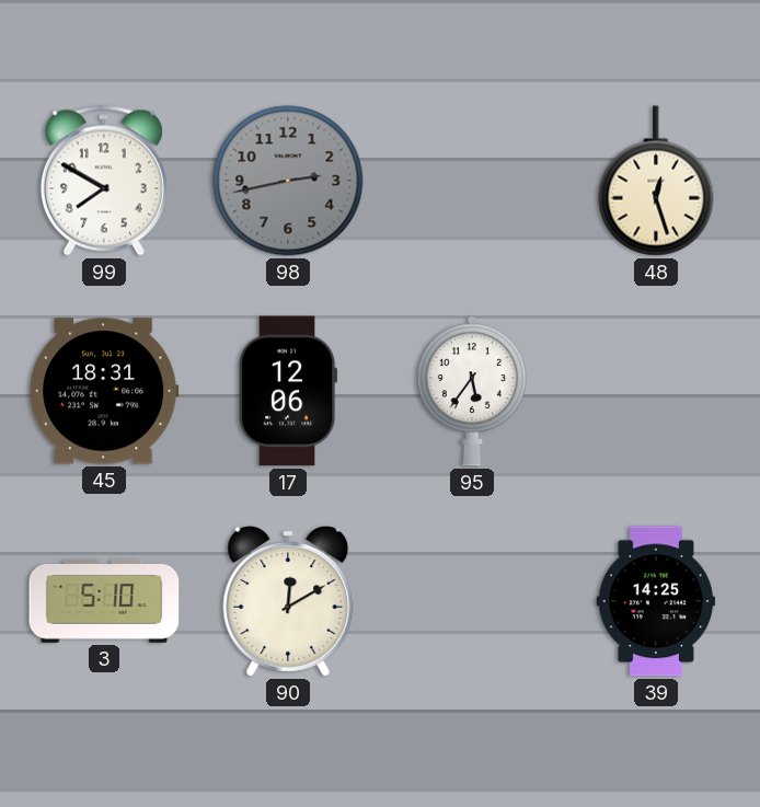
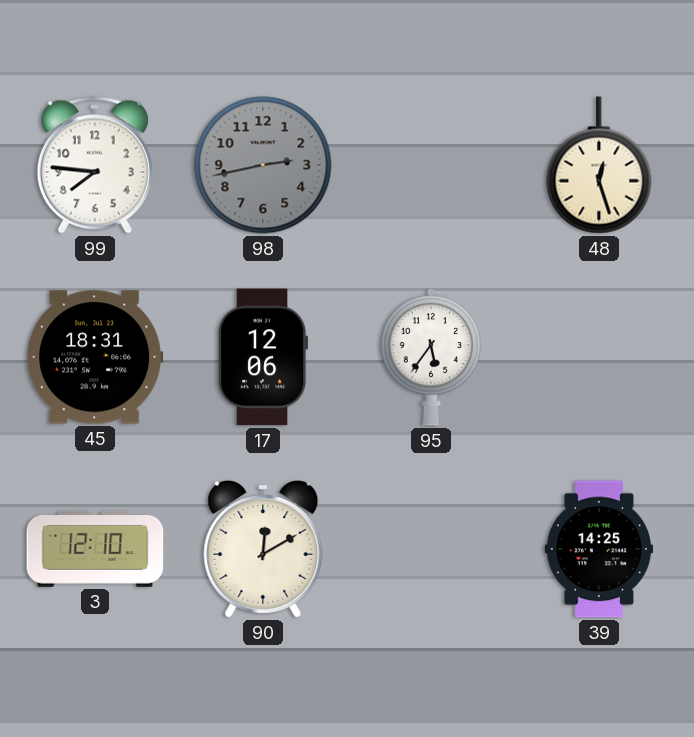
99: 7:50 -> 7:46 (95, 165)
3: 5:10 -> 12:10 (95, 549)
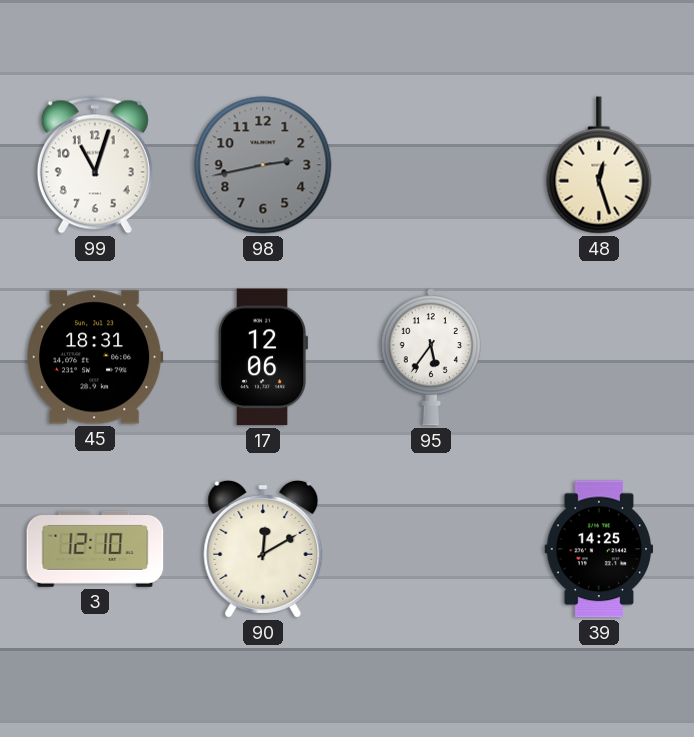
99: 7:46 -> 11:03 (95, 165)
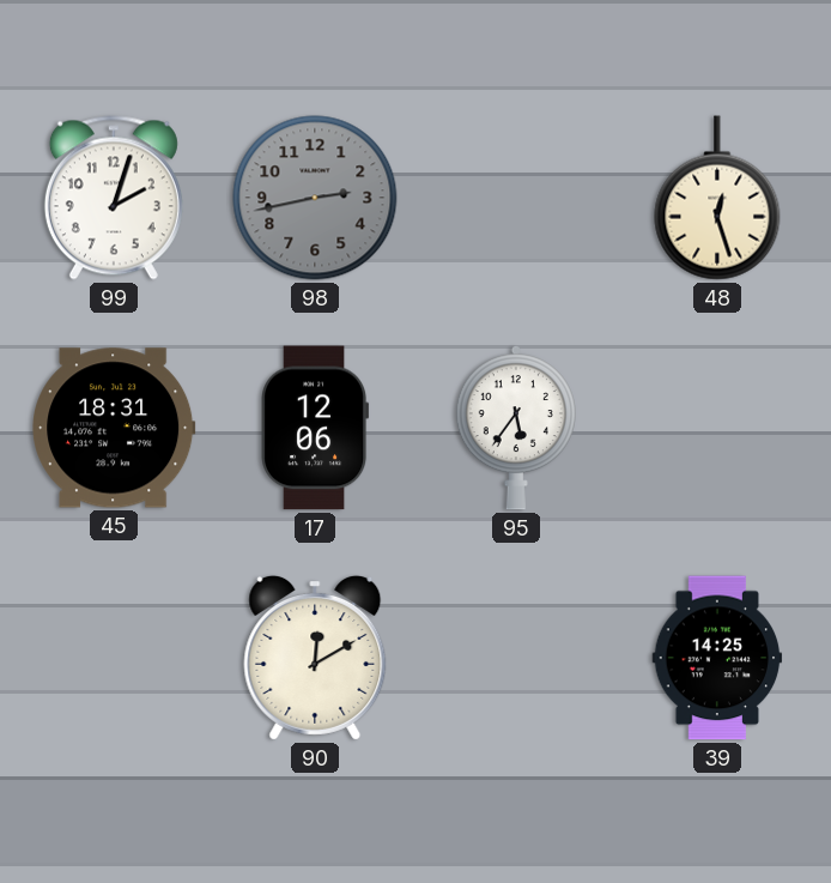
99: 11:03 -> 2:03 (114, 198)
3: 12:10 -> none (95, 549)
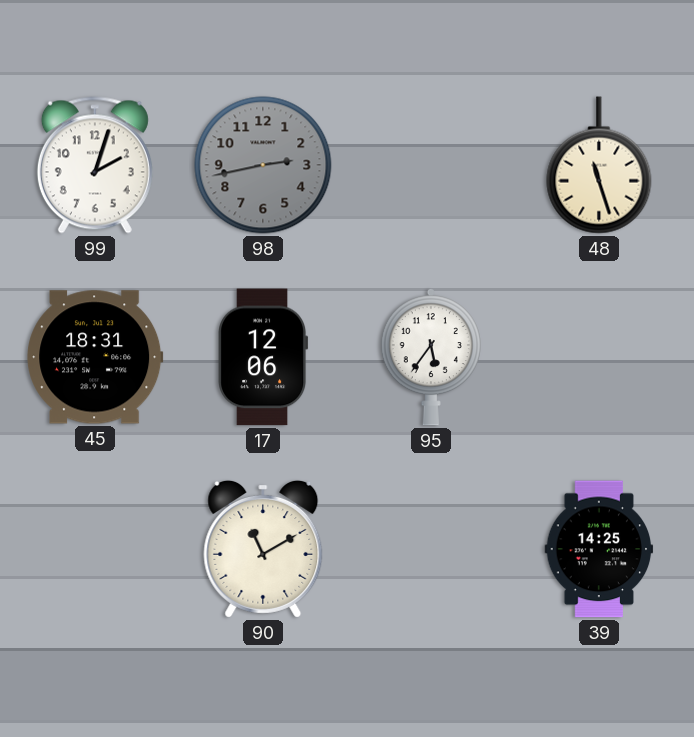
48: 12:27 -> 11:27 (599, 165)
90: 12:10 -> 11:10 (263, 549)
